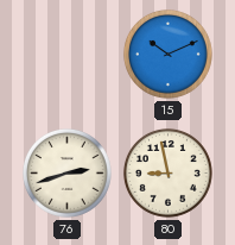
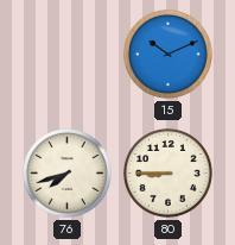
76: 2:42 -> 7:42 (66, 172)
80: 8:58 -> 8:45 (167, 172)
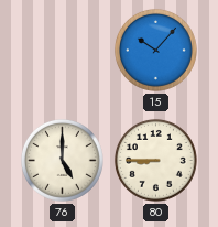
15: 10:11 -> 10:07 (155, 50)
76: 7:42 -> 5:00 (62, 160)
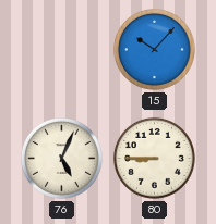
76: 5:00 -> 5:04 (61, 158)
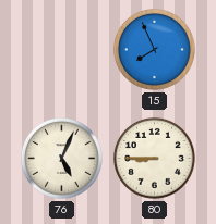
15: 10:07 -> 7:56 (154, 49)
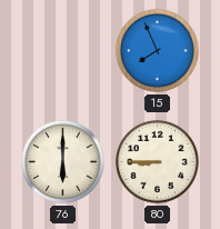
76: 5:04 -> 6:00 (62, 161)
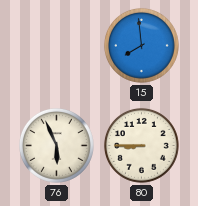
15: 7:56 -> 7:59 (141, 45)
76: 6:00 -> 5:56 (56, 145)
